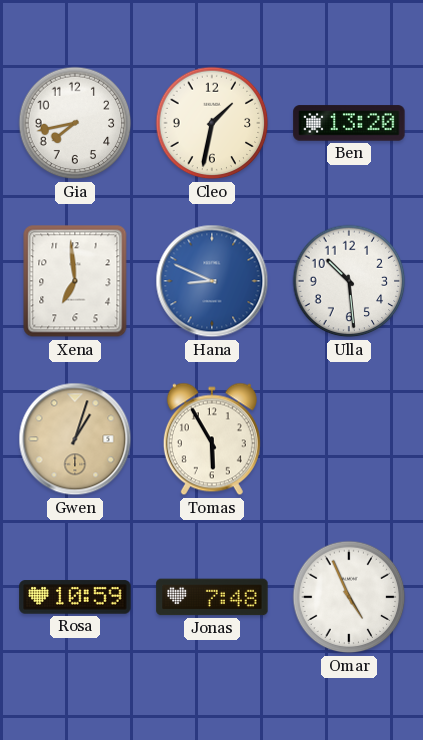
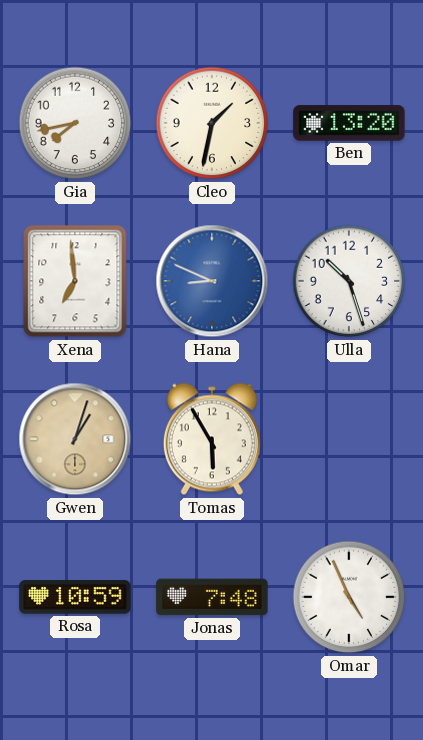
Ulla: 10:29 -> 10:27 (349, 281)
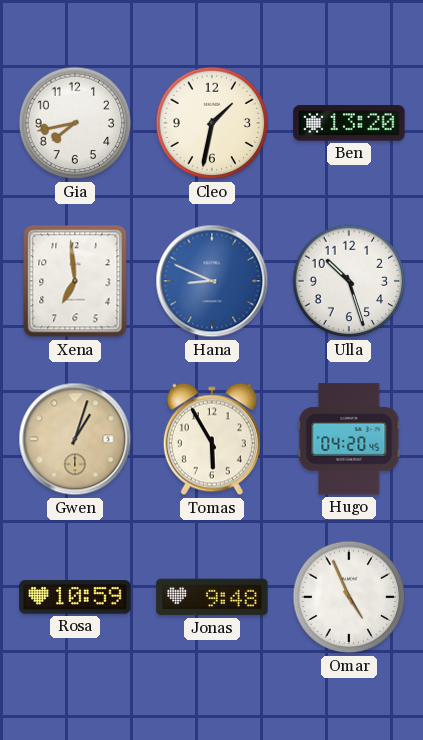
Hugo: none -> 04:20 (349, 439)
Jonas: 7:48 -> 9:48 (212, 597)
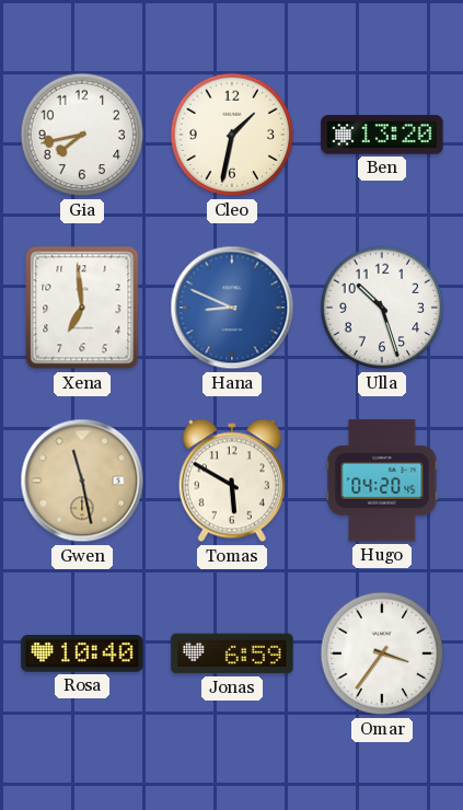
Gwen: 1:03 -> 11:28 (82, 481)
Tomas: 5:55 -> 5:50 (232, 481)
Rosa: 10:59 -> 10:40 (82, 653)
Jonas: 9:48 -> 6:59 (232, 653)
Omar: 4:56 -> 3:36 (382, 653)
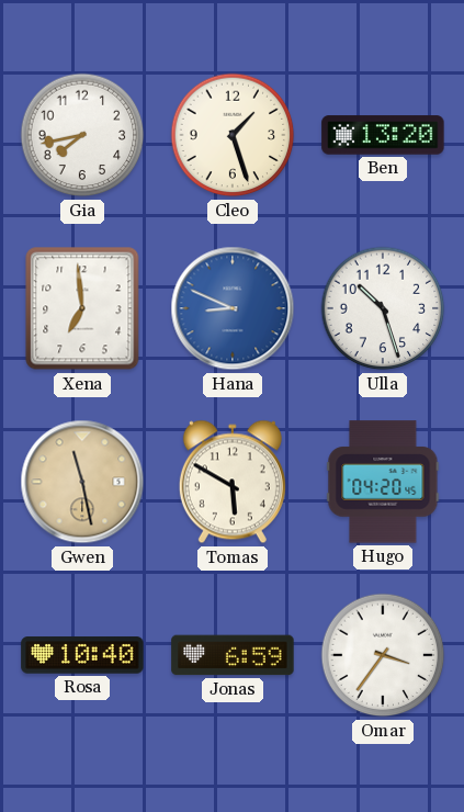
Cleo: 1:32 -> 1:27 (233, 135)
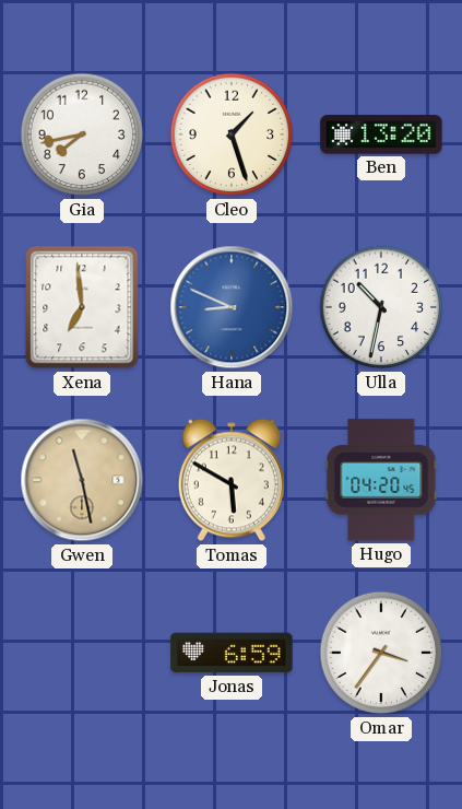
Ulla: 10:27 -> 10:32 (381, 307)
Rosa: 10:40 -> none (82, 655)
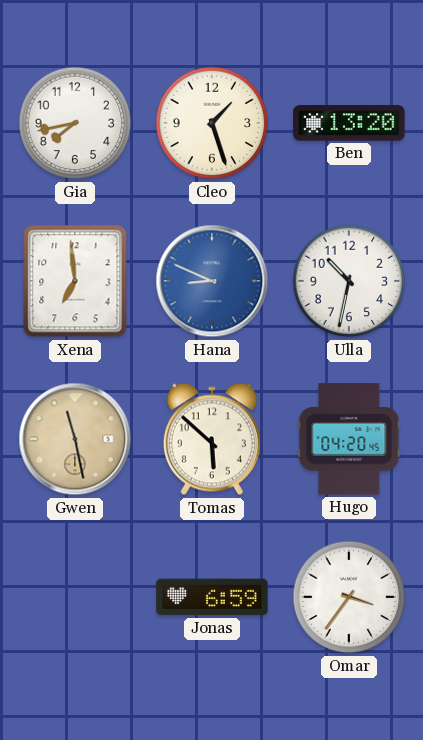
Tomas: 5:50 -> 5:52 (212, 439)
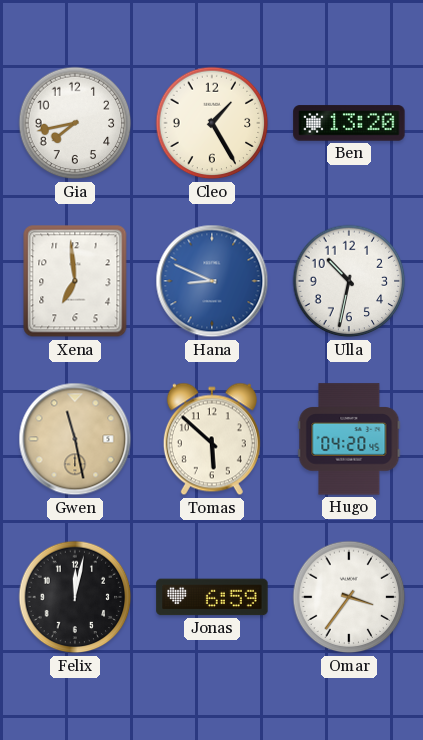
Cleo: 1:27 -> 1:25 (212, 123)
Felix: none -> 12:02 (75, 597)
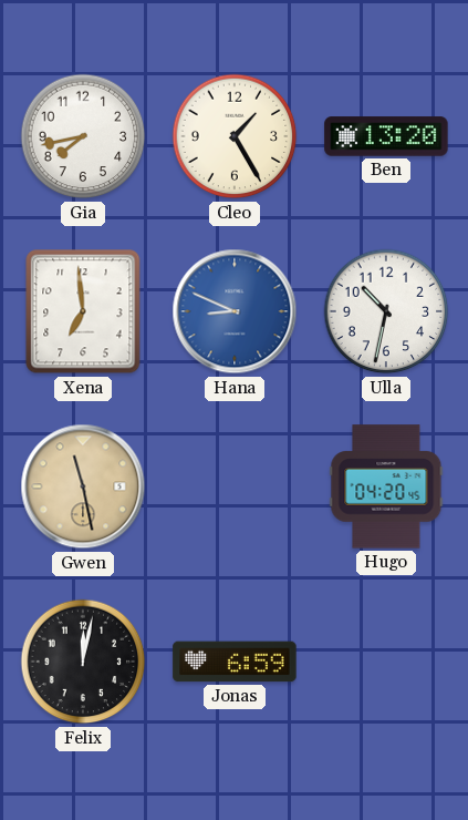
Tomas: 5:52 -> none (212, 439)
Omar: 3:36 -> none (349, 597)
